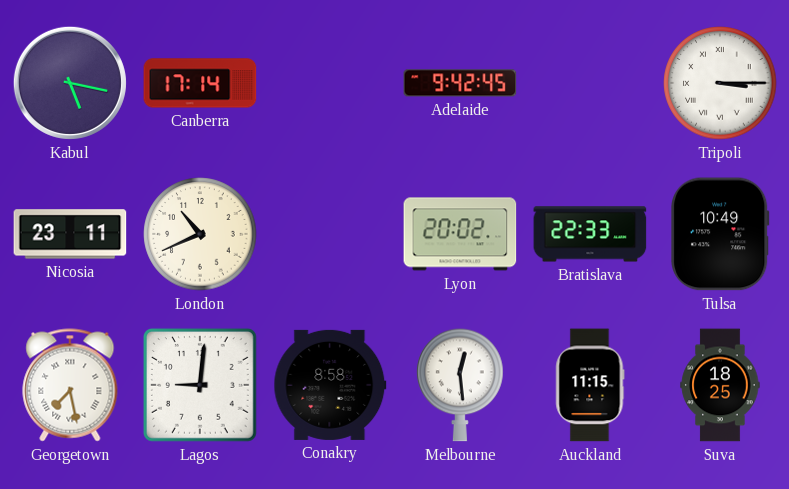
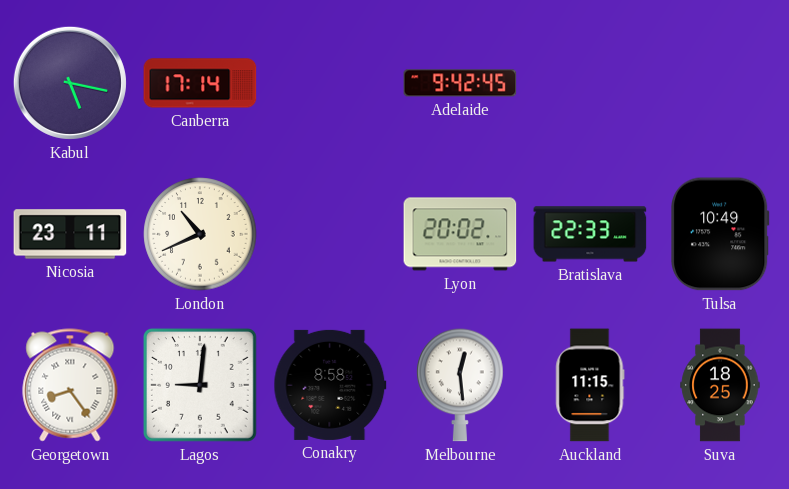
Tripoli: 3:15 -> none (720, 83)
Georgetown: 7:28 -> 8:24 (70, 385)
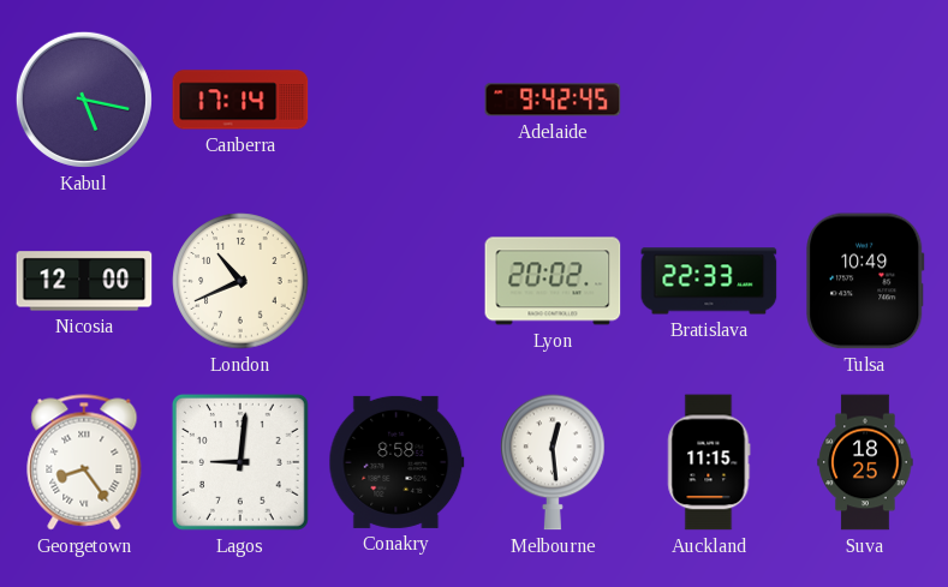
Nicosia: 23:11 -> 12:00 (84, 281)
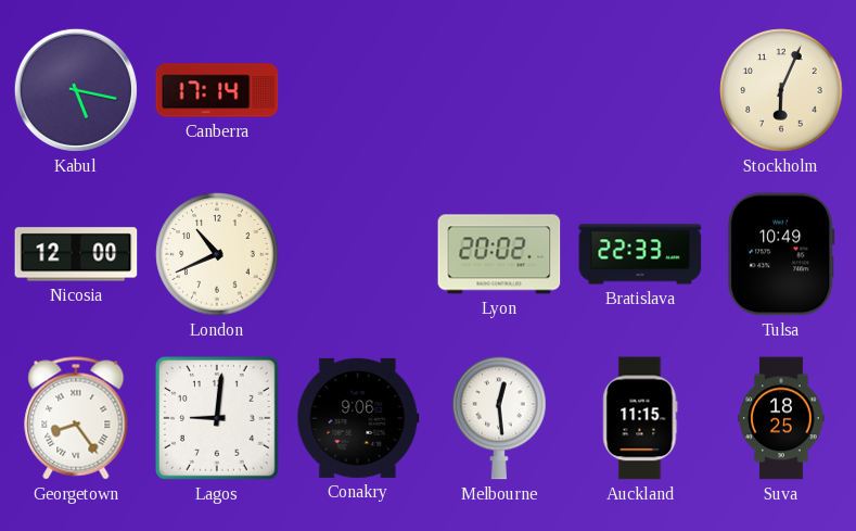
Adelaide: 9:42 -> none (553, 100)
Stockholm: none -> 6:04 (781, 90)
Conakry: 8:58 -> 9:06 (358, 418)
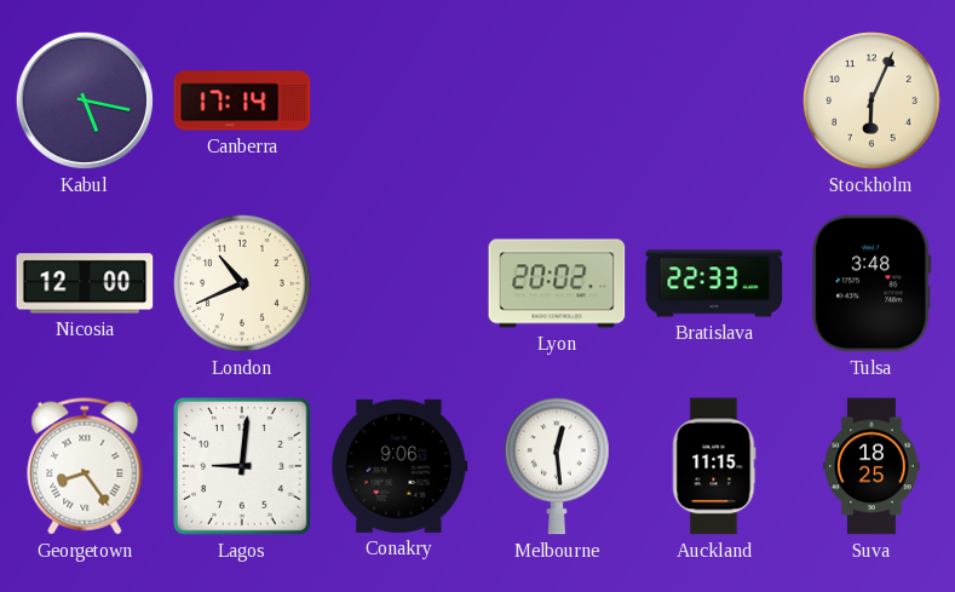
Tulsa: 10:49 -> 3:48 (871, 283)
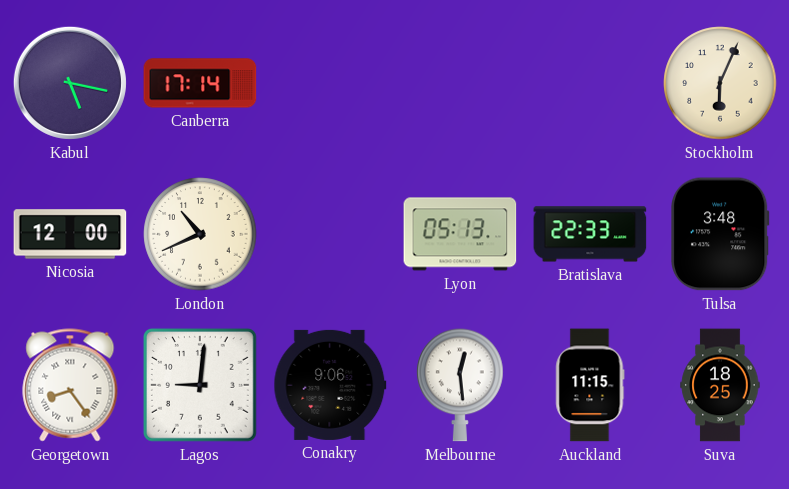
Lyon: 20:02 -> 05:13 (460, 234)
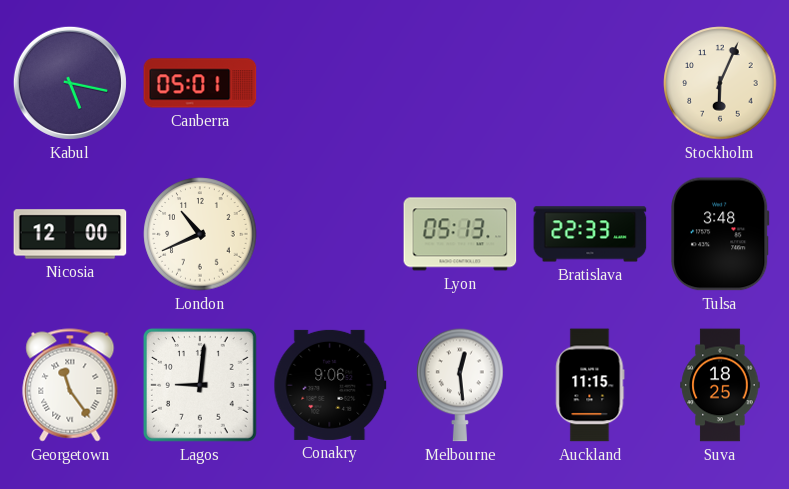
Canberra: 17:14 -> 05:01 (200, 83)
Georgetown: 8:24 -> 11:24 (70, 385)
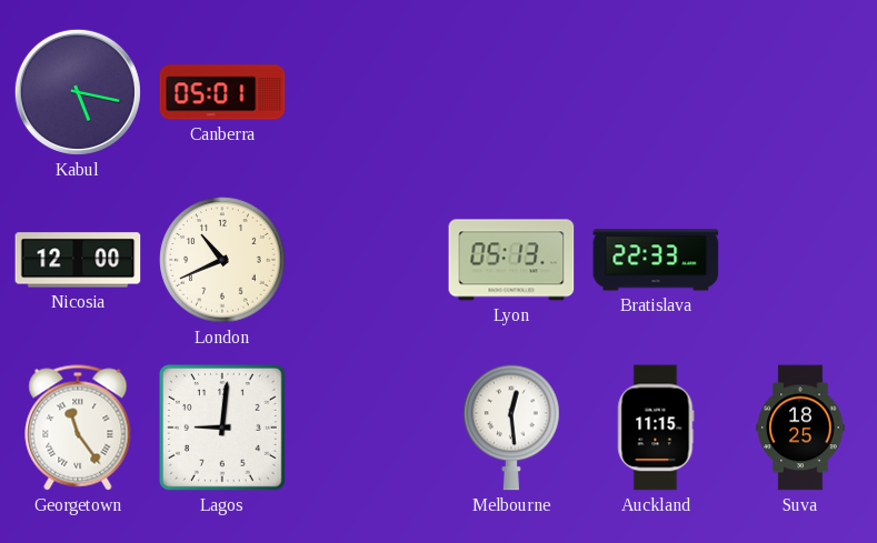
Stockholm: 6:04 -> none (720, 83)
Tulsa: 3:48 -> none (720, 234)
Conakry: 9:06 -> none (330, 385)
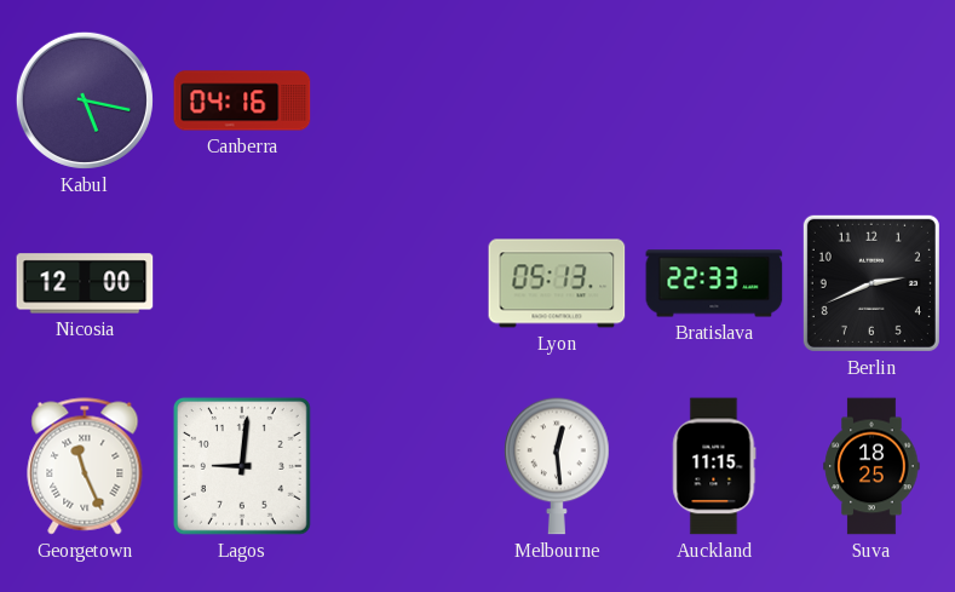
Canberra: 05:01 -> 04:16 (242, 100)
London: 10:41 -> none (222, 260)
Berlin: none -> 2:41 (871, 283)
Georgetown: 11:24 -> 11:26 (85, 466)
